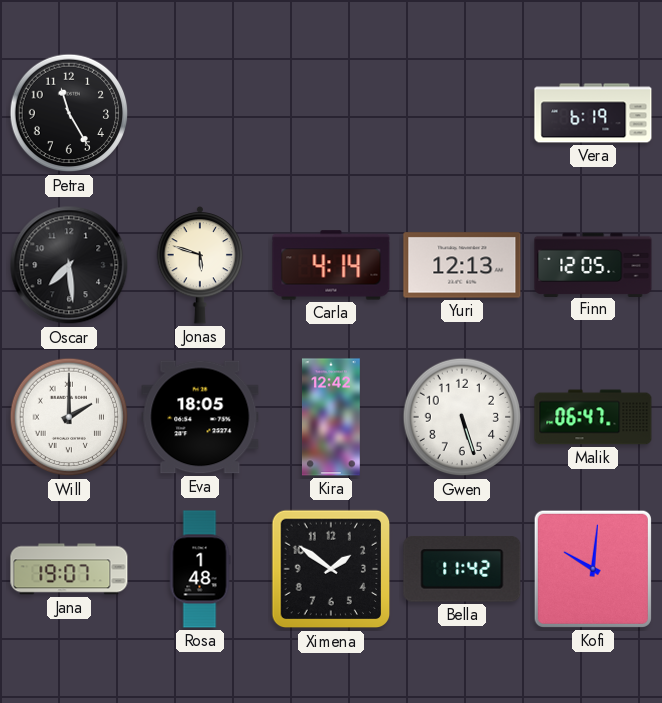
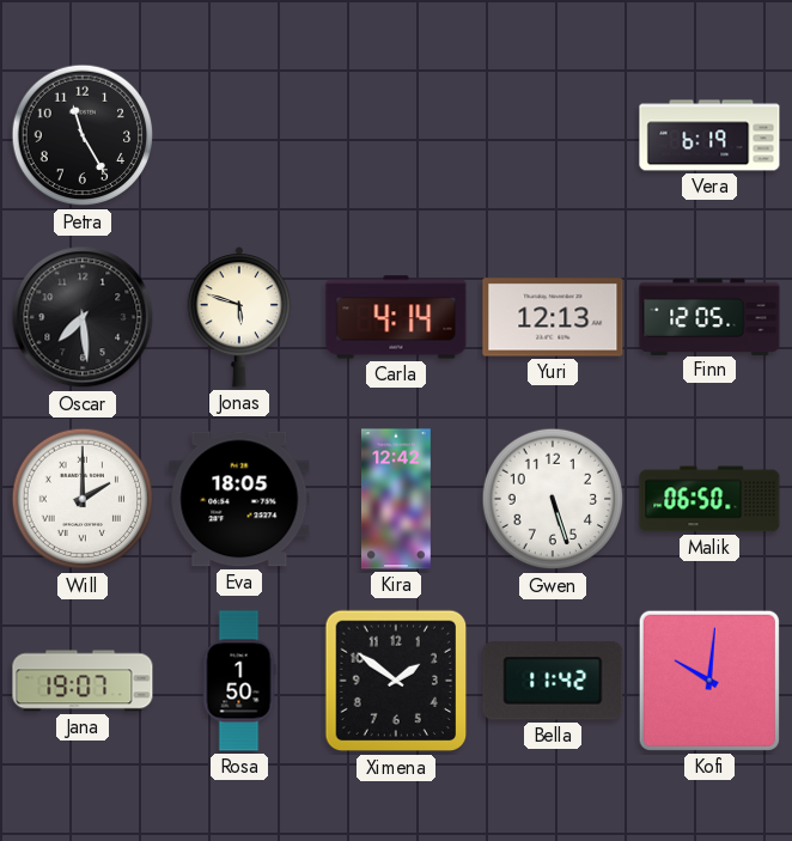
Malik: 06:47 -> 06:50 (709, 499)
Rosa: 1:48 -> 1:50 (239, 681)
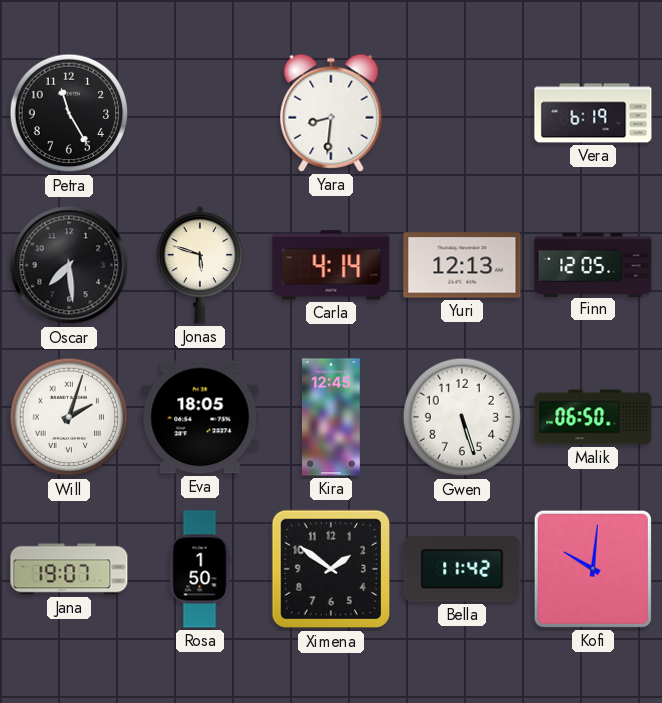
Yara: none -> 8:31 (331, 113)
Will: 2:00 -> 2:03 (69, 417)
Kira: 12:42 -> 12:45 (331, 417)
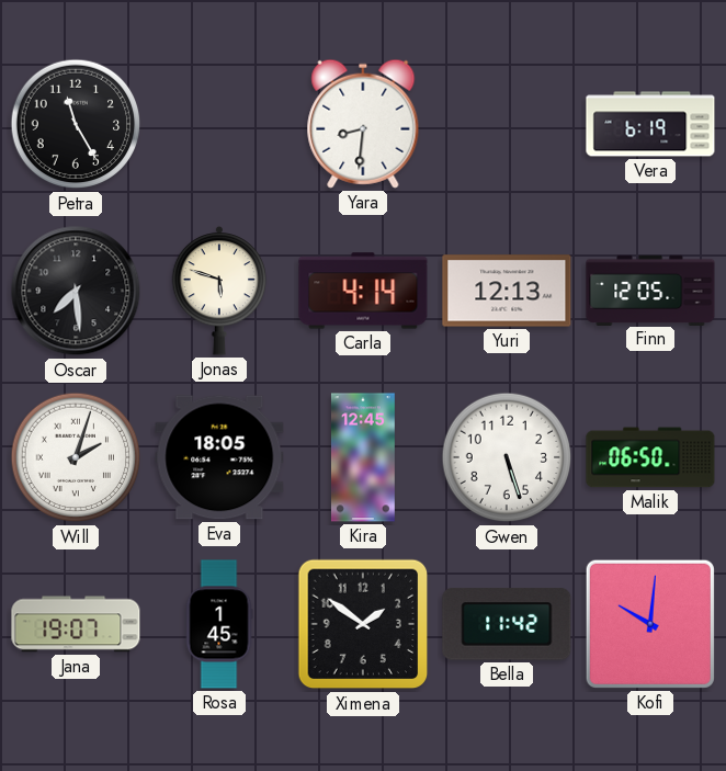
Rosa: 1:50 -> 1:45 (219, 624)
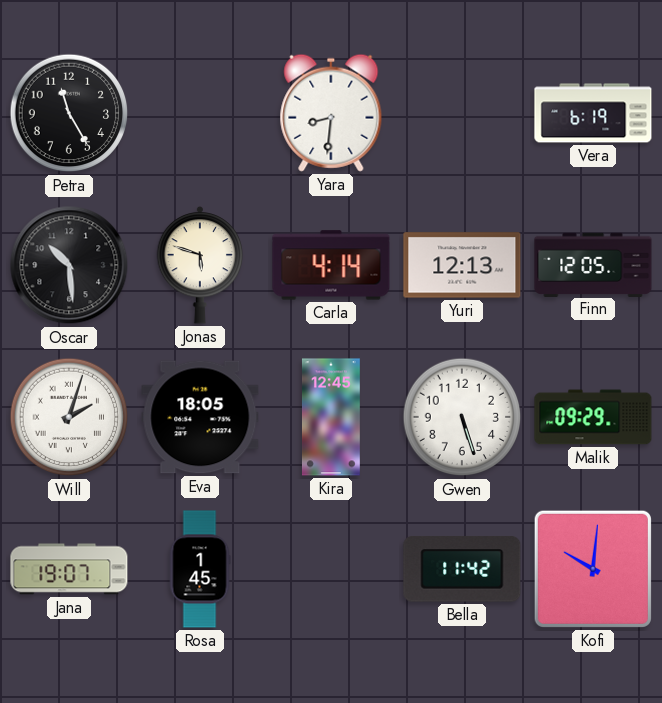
Oscar: 7:29 -> 10:29 (69, 265)
Malik: 06:50 -> 09:29 (593, 417)
Ximena: 1:51 -> none (363, 624)
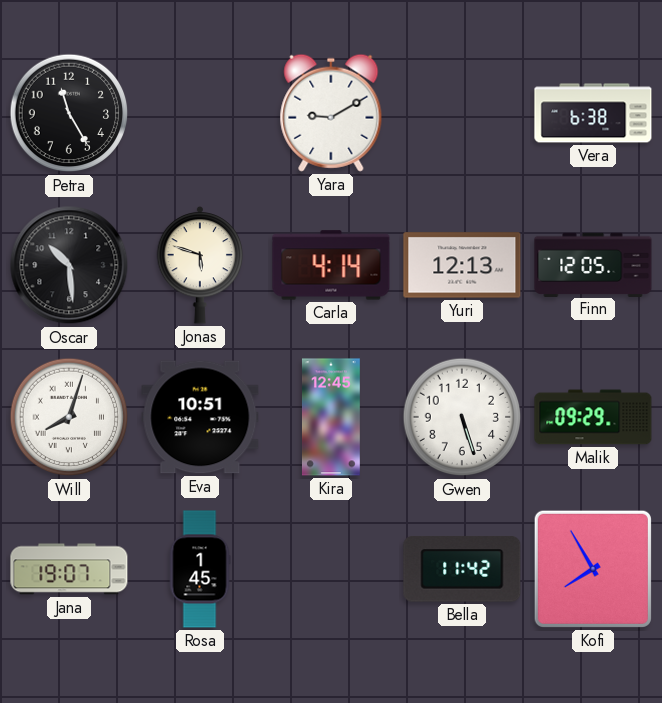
Yara: 8:31 -> 9:10 (331, 113)
Vera: 6:19 -> 6:38 (593, 113)
Will: 2:03 -> 8:03 (69, 417)
Eva: 18:05 -> 10:51 (200, 417)
Kofi: 10:01 -> 7:55 (593, 569)
